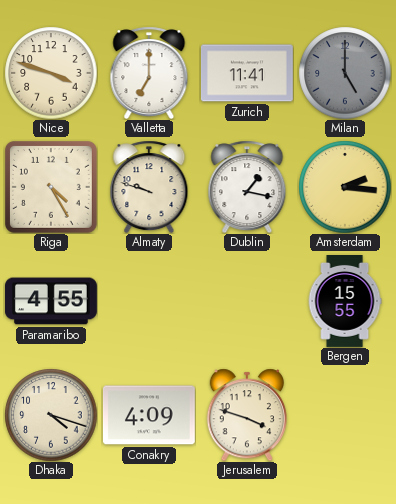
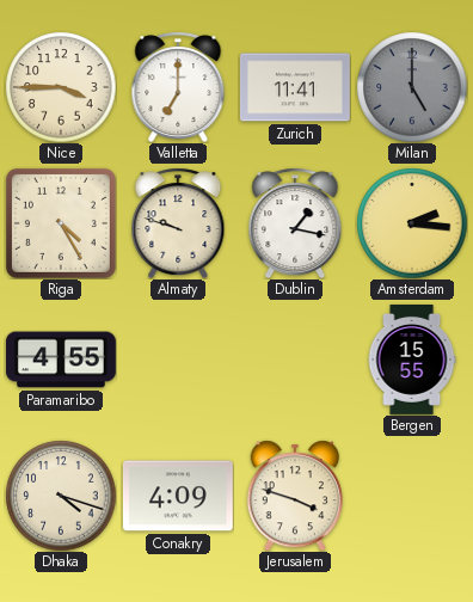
Nice: 3:48 -> 3:45 (61, 87)
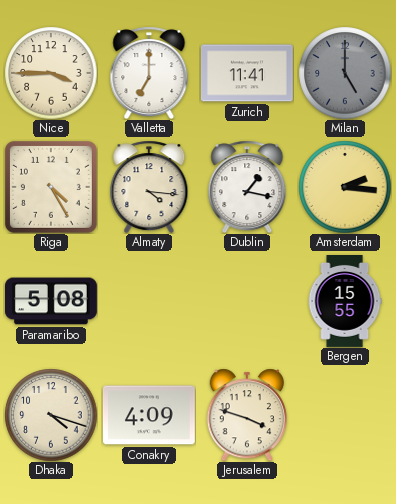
Almaty: 9:48 -> 4:16 (149, 187)
Paramaribo: 4:55 -> 5:08 (51, 301)
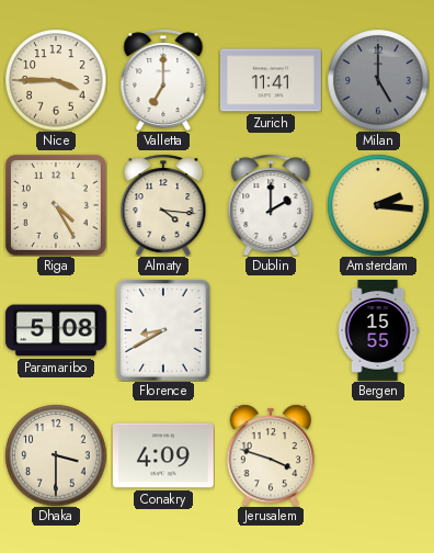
Dublin: 1:17 -> 2:00 (271, 205)
Florence: none -> 8:40 (163, 330)
Dhaka: 4:18 -> 3:30 (56, 455)
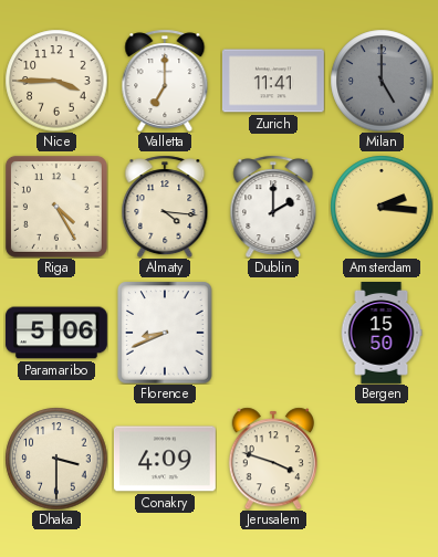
Paramaribo: 5:08 -> 5:06 (56, 333)
Florence: 8:40 -> 8:41 (165, 333)
Bergen: 15:55 -> 15:50 (382, 334)
